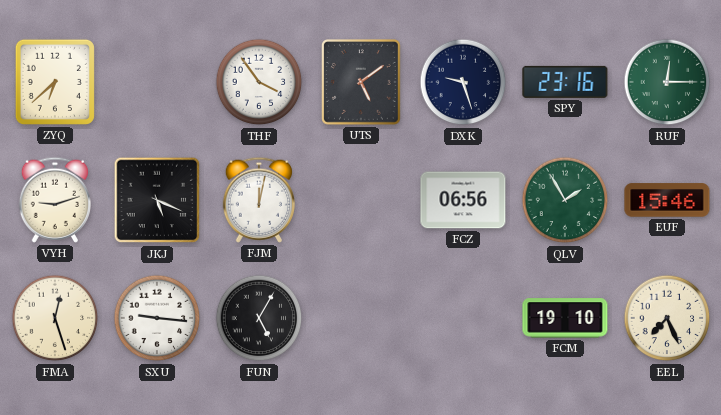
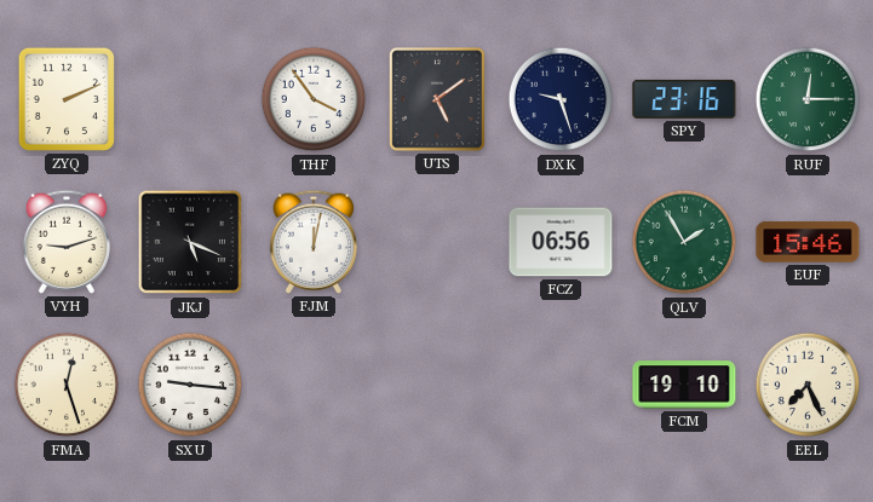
ZYQ: 6:38 -> 2:11 (67, 99)
FUN: 5:05 -> none (259, 318)
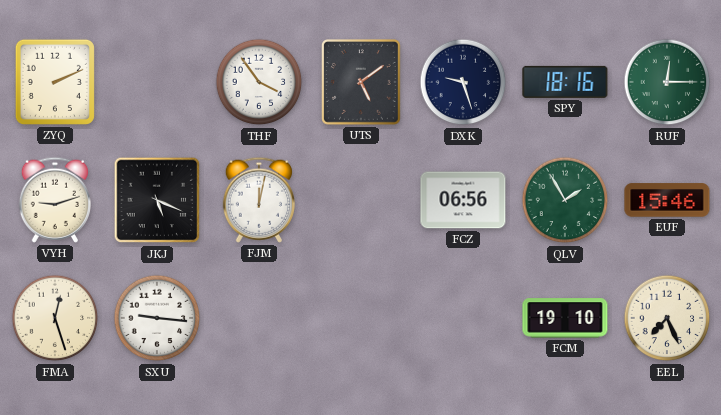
SPY: 23:16 -> 18:16 (565, 82)
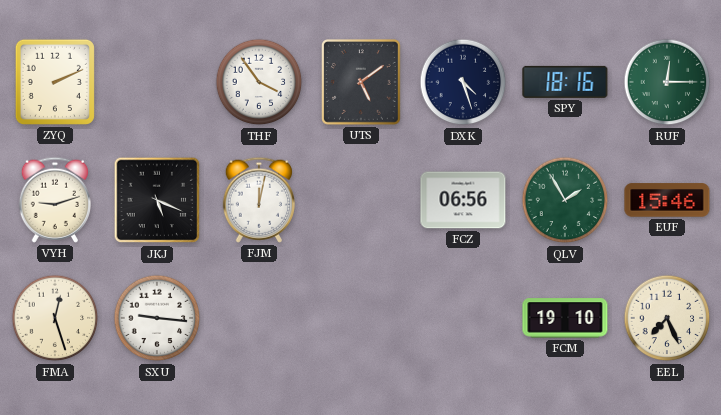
DXK: 9:27 -> 4:27 (463, 82)
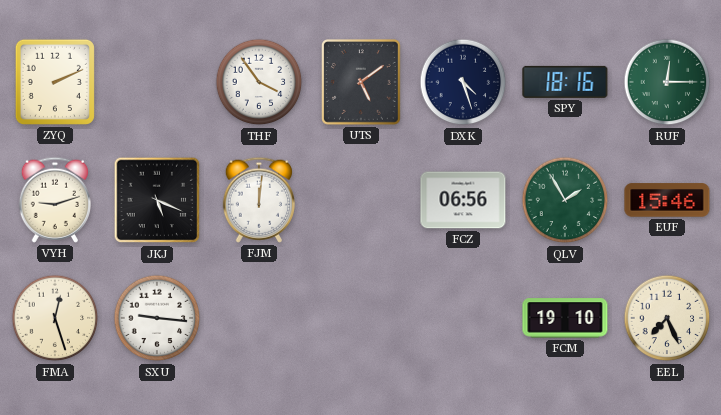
FJM: 12:02 -> 12:01 (258, 200)
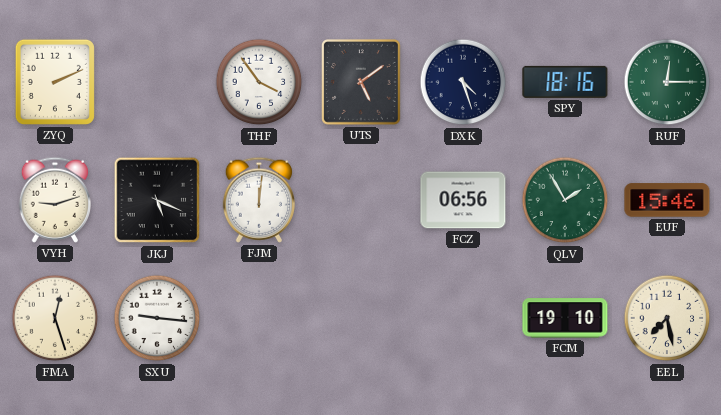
EEL: 7:26 -> 7:28 (667, 318)
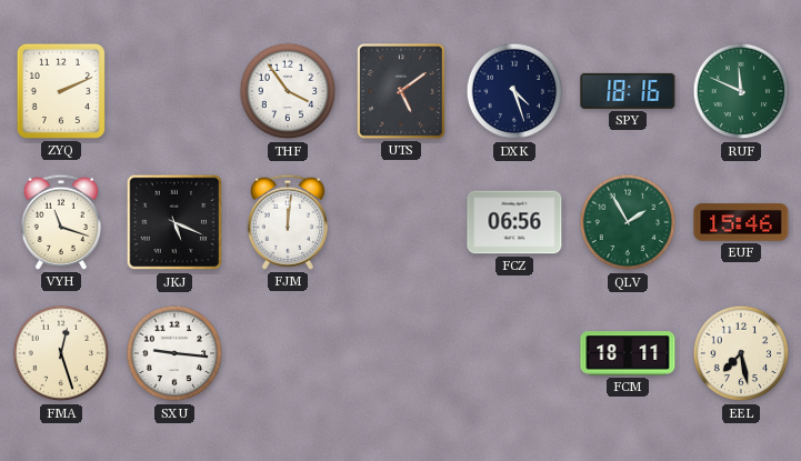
RUF: 12:15 -> 11:49 (741, 91)
VYH: 9:12 -> 11:18 (60, 222)
FCM: 19:10 -> 18:11 (628, 353)
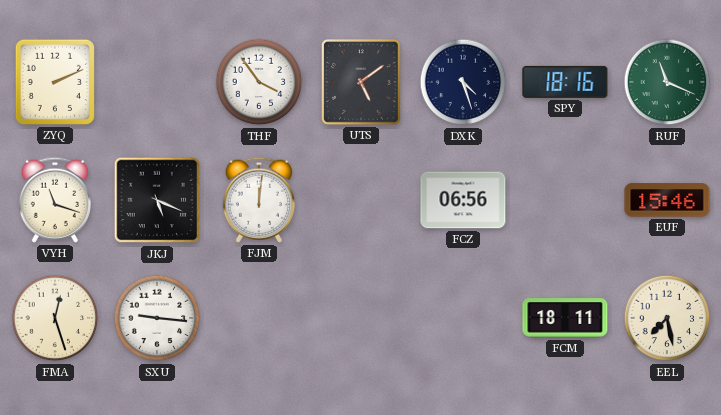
RUF: 11:49 -> 11:19 (667, 82)
QLV: 1:55 -> none (628, 222)
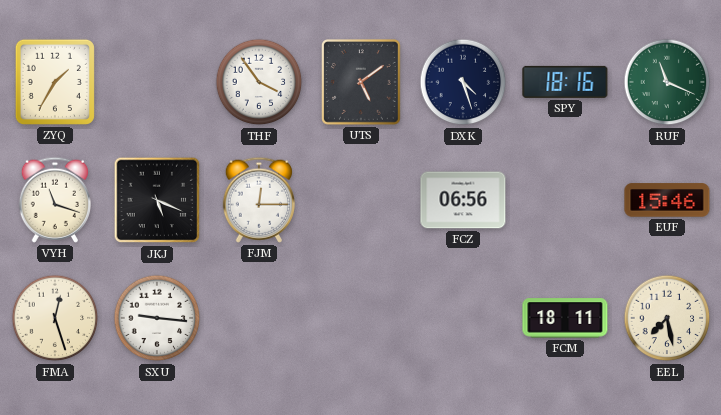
ZYQ: 2:11 -> 1:35 (55, 82)
FJM: 12:01 -> 12:15 (258, 200)
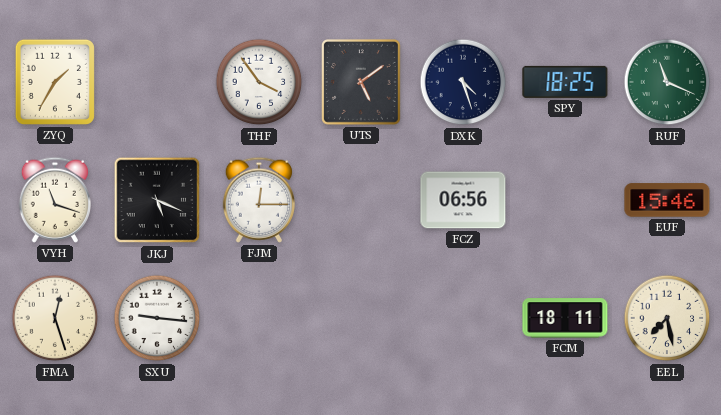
SPY: 18:16 -> 18:25 (565, 82)
